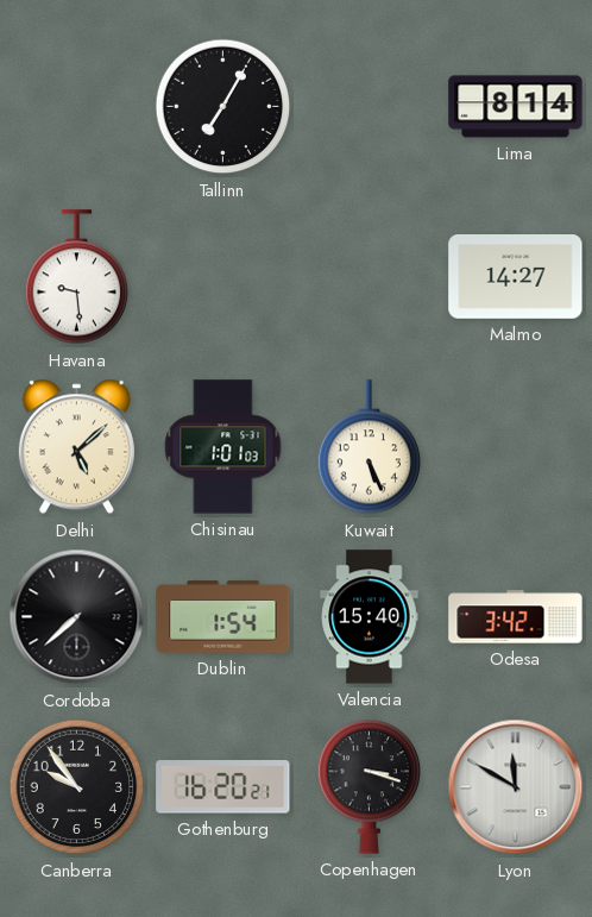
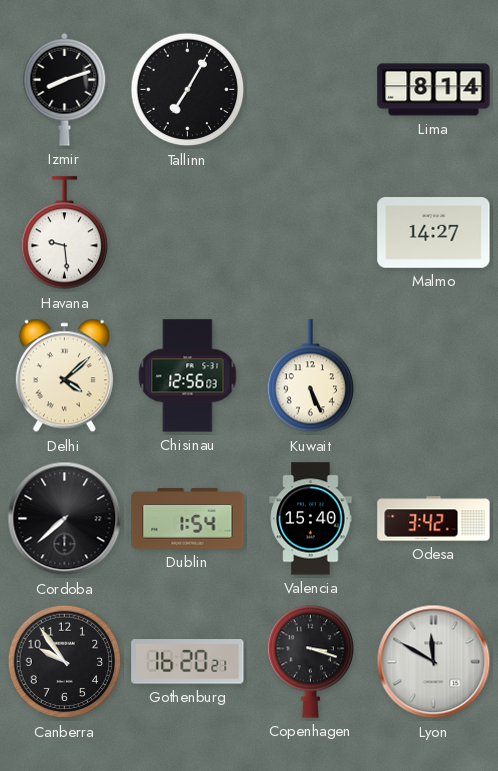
Izmir: none -> 8:12 (65, 89)
Delhi: 5:08 -> 4:08 (64, 376)
Chisinau: 1:01 -> 12:56 (188, 376)
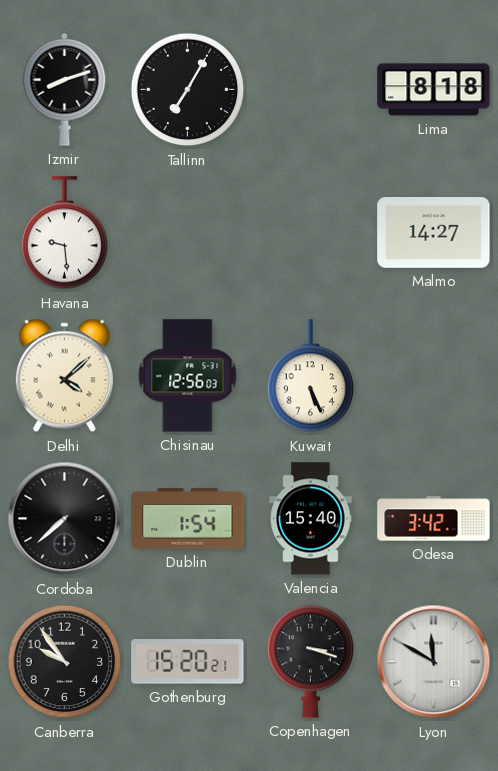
Lima: 8:14 -> 8:18 (434, 90)
Gothenburg: 16:20 -> 15:20 (188, 662)
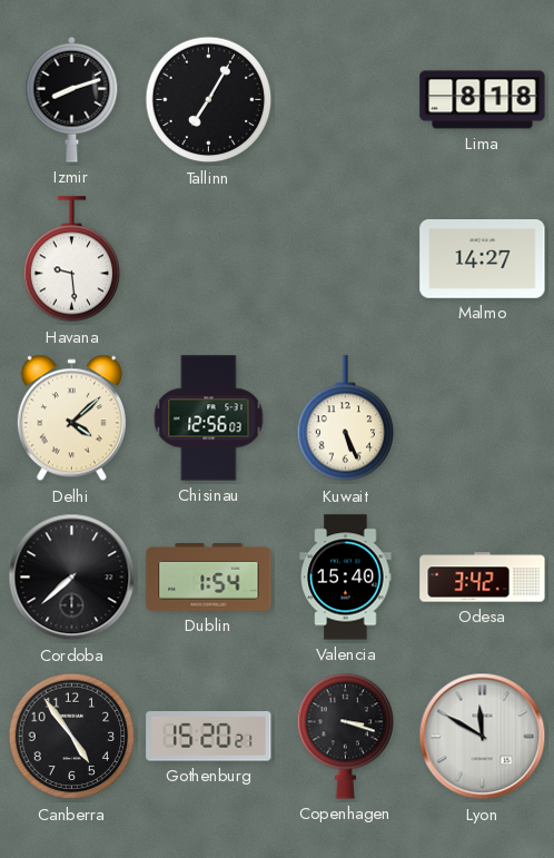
Canberra: 9:54 -> 4:54 (72, 737)
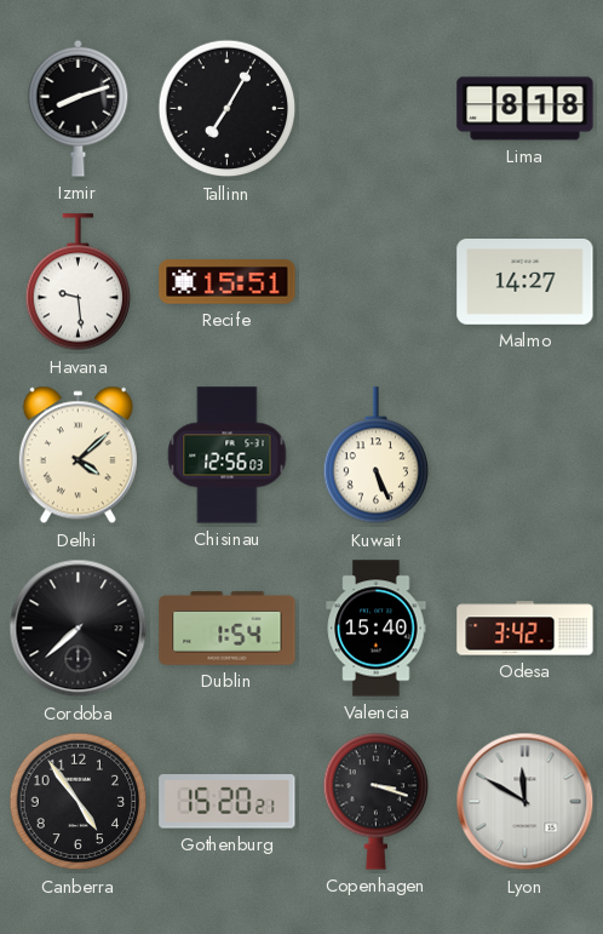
Recife: none -> 15:51 (228, 282)
